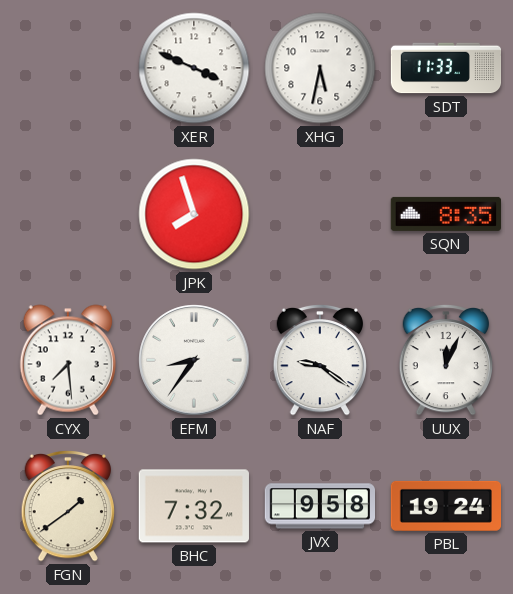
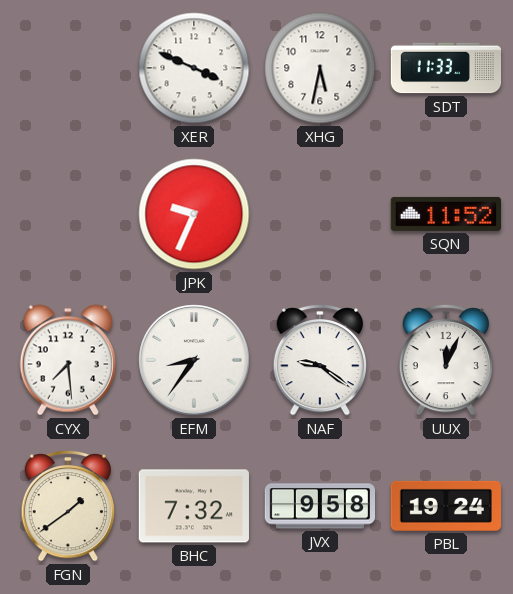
JPK: 7:57 -> 9:34 (194, 214)
SQN: 8:35 -> 11:52 (445, 214)
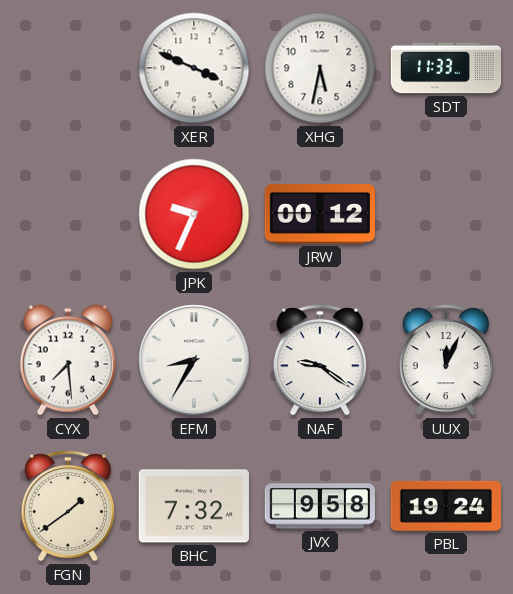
JRW: none -> 00:12 (319, 214)
SQN: 11:52 -> none (445, 214)
EFM: 8:36 -> 8:35 (194, 360)
